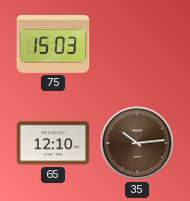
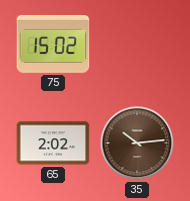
75: 15:03 -> 15:02 (53, 45)
65: 12:10 -> 2:02 (53, 143)
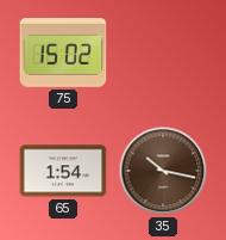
65: 2:02 -> 1:54 (63, 171)
35: 10:14 -> 10:17 (163, 171)
